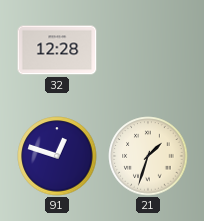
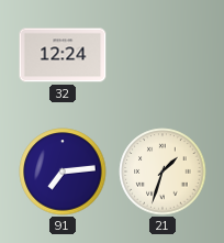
32: 12:28 -> 12:24 (63, 55)
91: 12:48 -> 7:14 (63, 172)
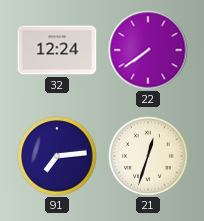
22: none -> 7:39 (148, 50)
21: 1:33 -> 12:33 (148, 156)
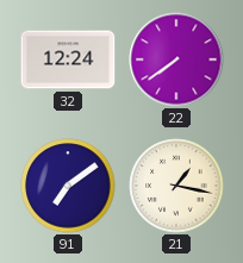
91: 7:14 -> 7:09 (68, 186)
21: 12:33 -> 1:17 (176, 186)
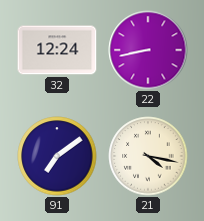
22: 7:39 -> 8:43 (148, 50)
21: 1:17 -> 4:17 (148, 156)
